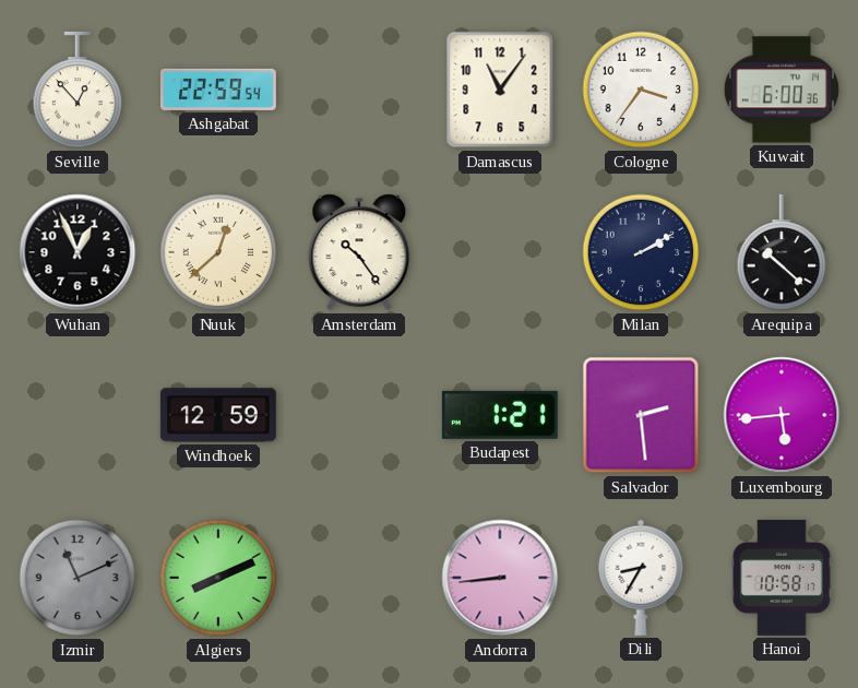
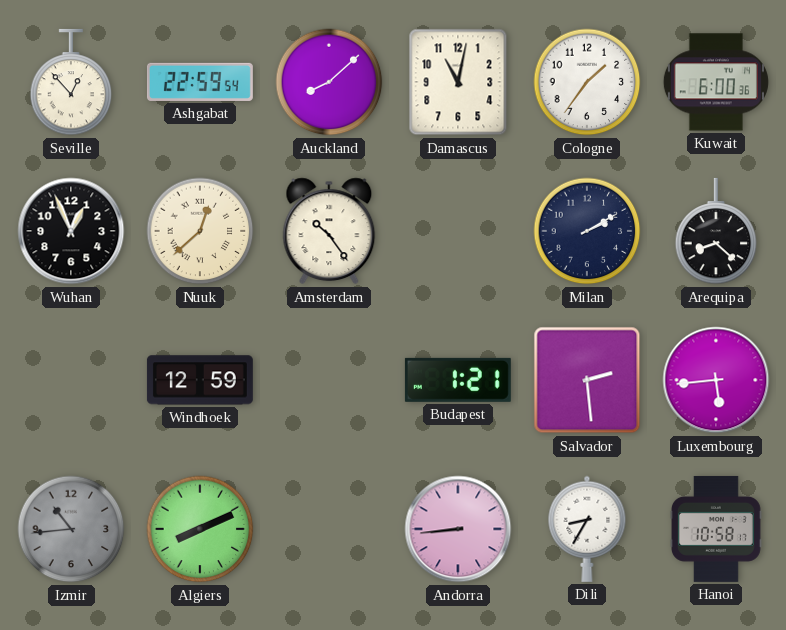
Auckland: none -> 8:08 (329, 82)
Damascus: 11:06 -> 11:02 (458, 82)
Cologne: 3:36 -> 1:36 (587, 82)
Arequipa: 10:22 -> 8:22 (716, 231)
Izmir: 11:11 -> 10:44 (71, 529)
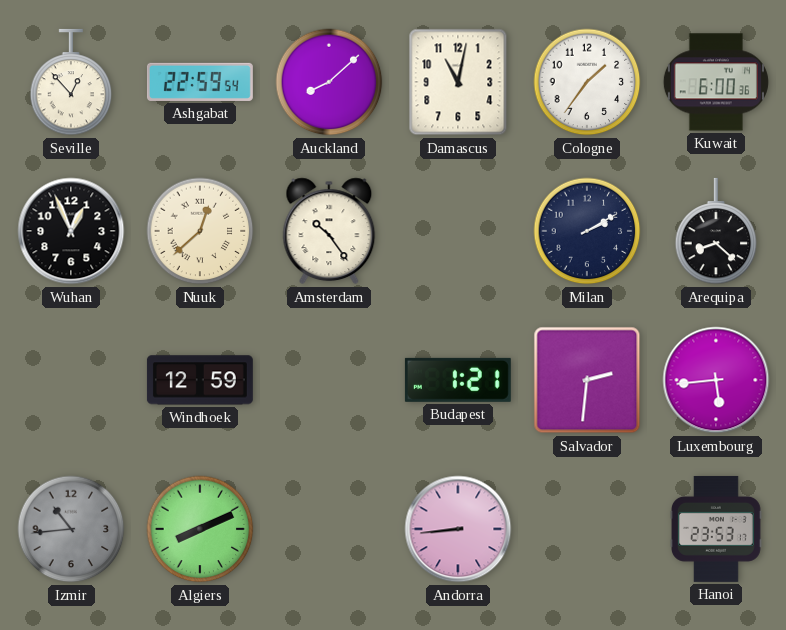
Salvador: 2:29 -> 2:31 (587, 380)
Dili: 8:35 -> none (587, 529)
Hanoi: 10:58 -> 23:53 (716, 529)
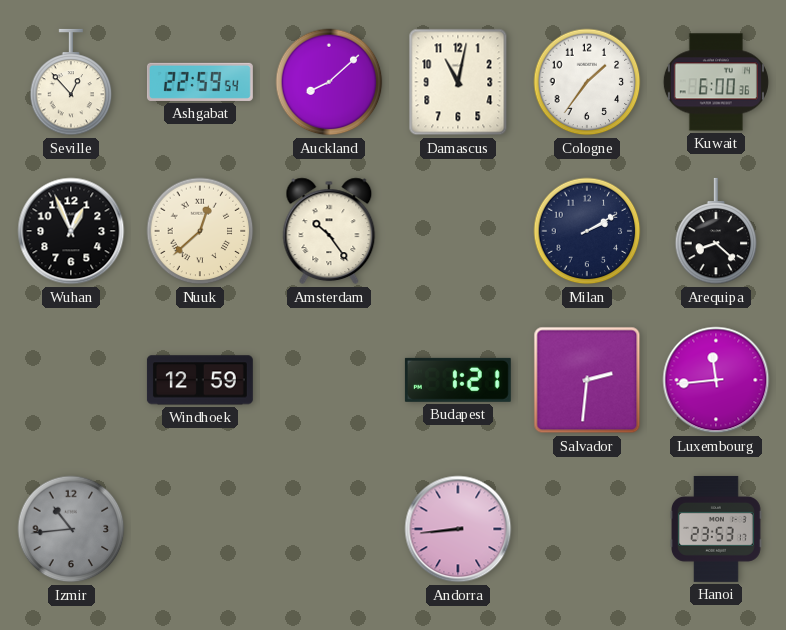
Luxembourg: 5:44 -> 11:44 (716, 380)
Algiers: 8:11 -> none (200, 529)
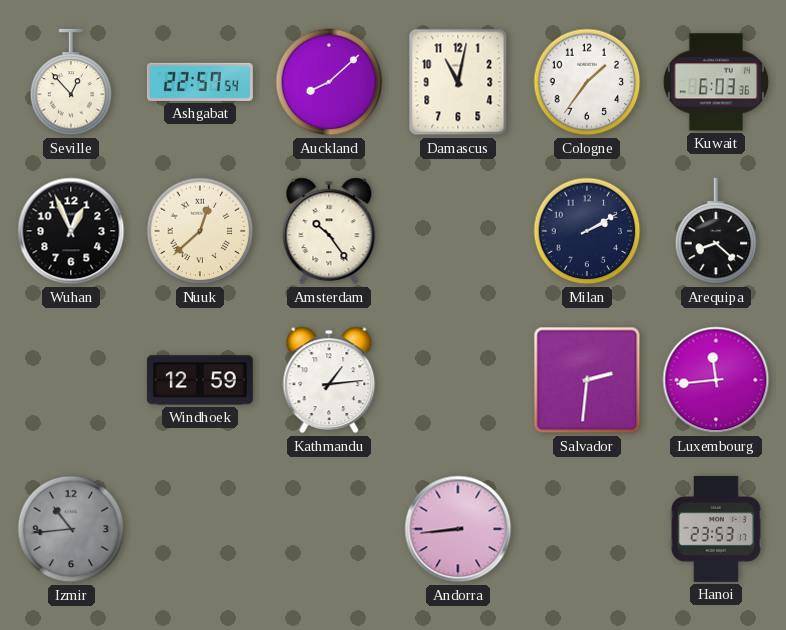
Ashgabat: 22:59 -> 22:57 (200, 82)
Kuwait: 6:00 -> 6:03 (716, 82)
Kathmandu: none -> 1:14 (329, 380)
Budapest: 1:21 -> none (458, 380)
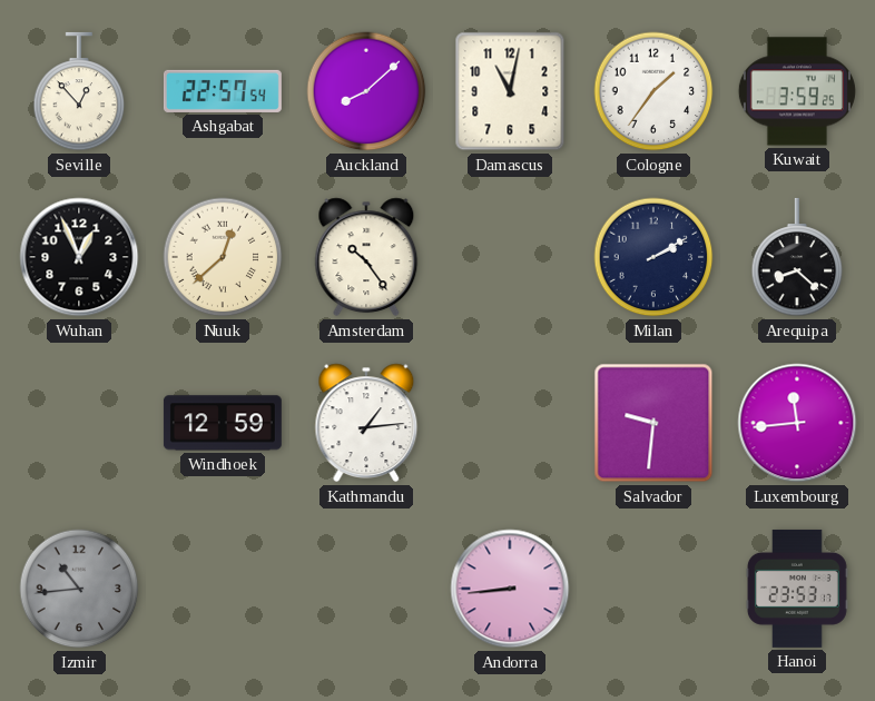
Kuwait: 6:03 -> 3:59 (797, 91)
Salvador: 2:31 -> 9:31 (653, 423)
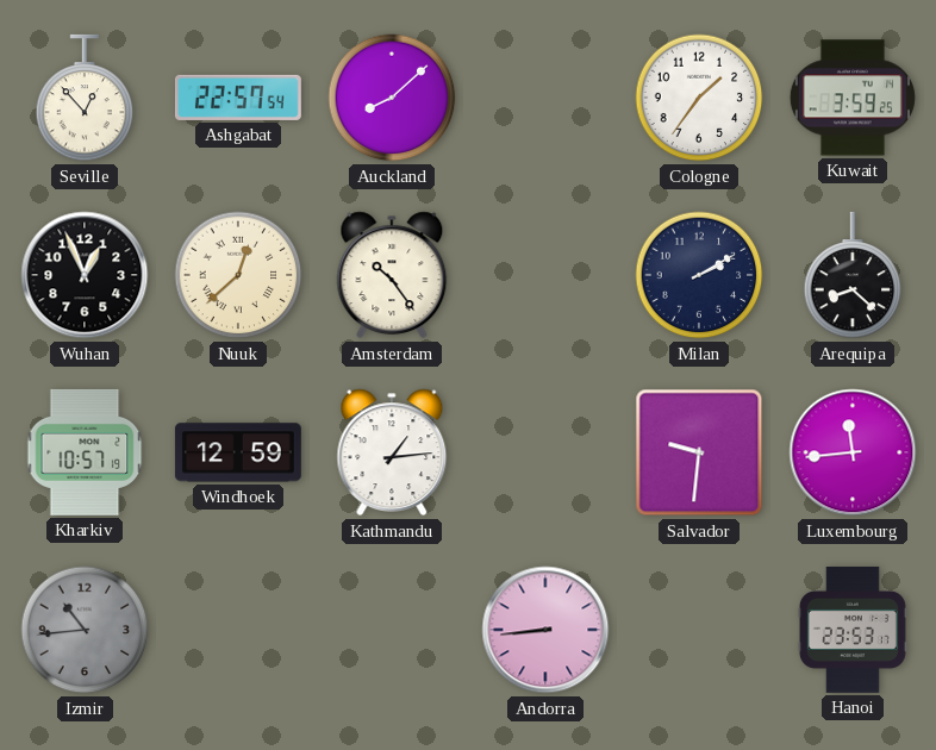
Damascus: 11:02 -> none (510, 91)
Kharkiv: none -> 10:57 (85, 452)
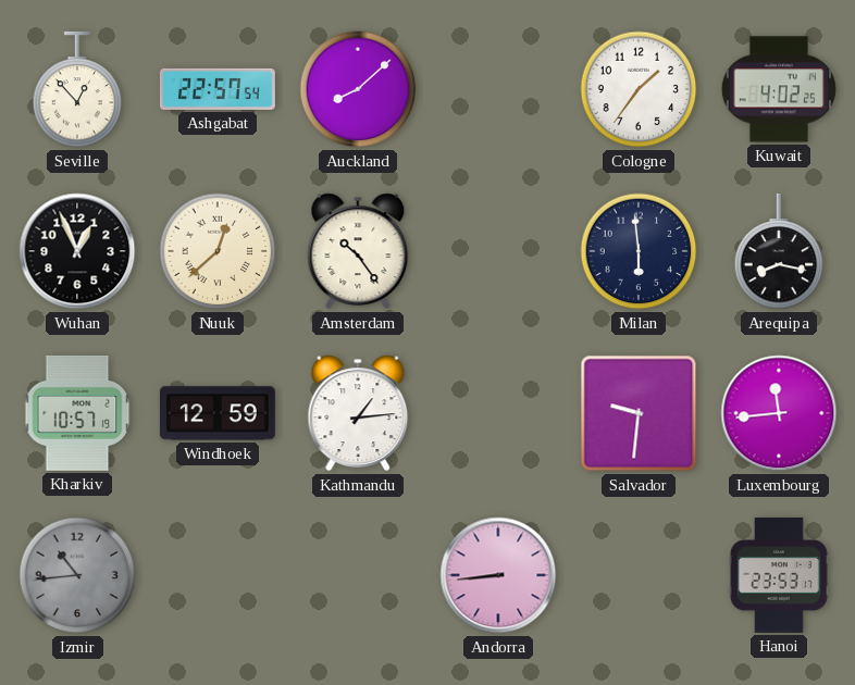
Kuwait: 3:59 -> 4:02 (779, 89)
Milan: 2:10 -> 5:59 (639, 251)
Arequipa: 8:22 -> 8:17 (779, 251)
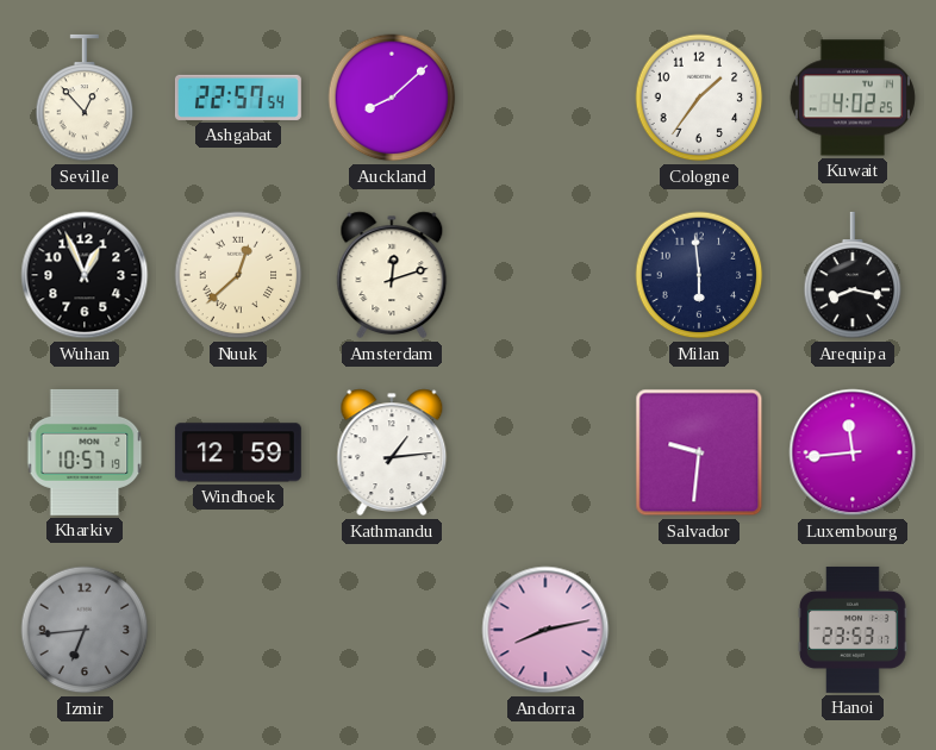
Amsterdam: 10:24 -> 12:12 (392, 275)
Izmir: 10:44 -> 6:44 (85, 630)
Andorra: 8:44 -> 8:13 (545, 630)
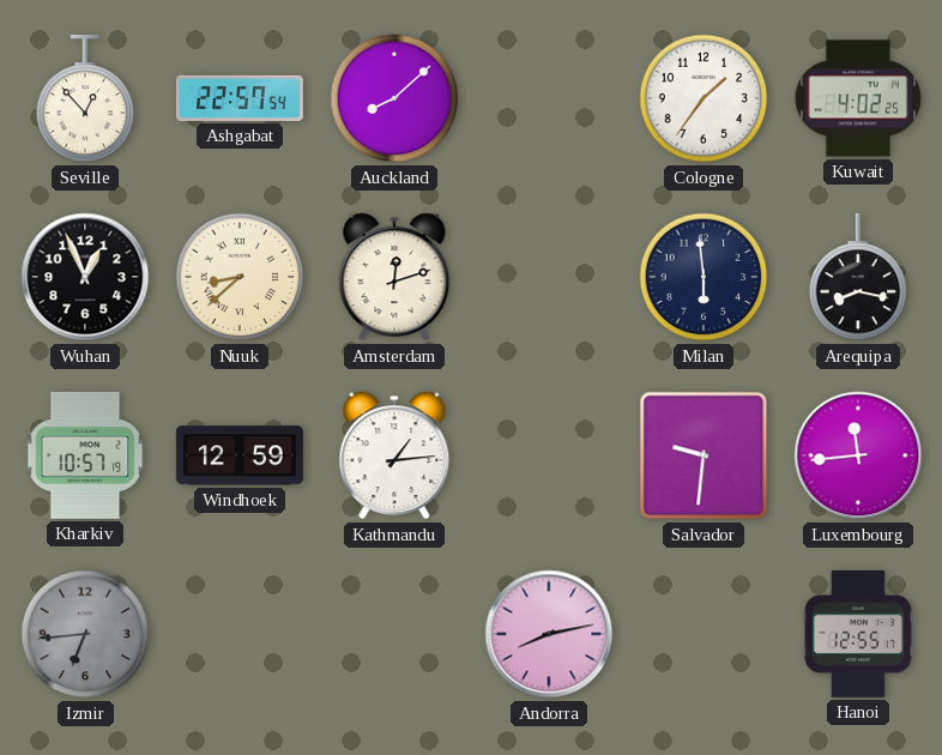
Nuuk: 12:38 -> 8:38 (240, 277)
Hanoi: 23:53 -> 12:55 (858, 634)
